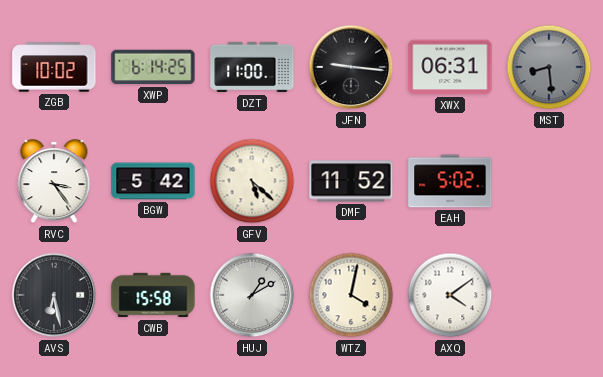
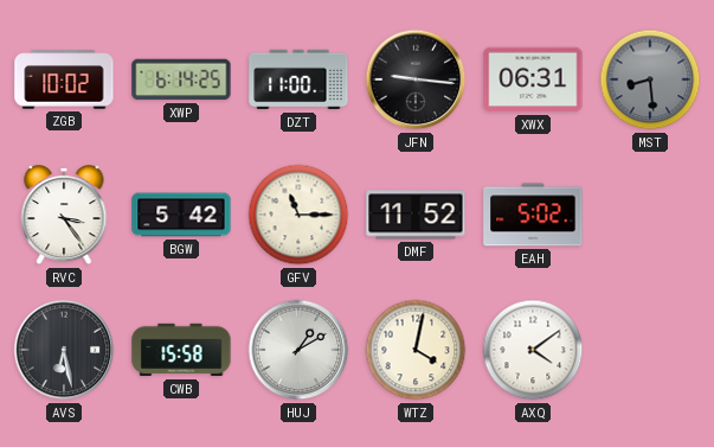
GFV: 5:22 -> 11:15 (298, 215)
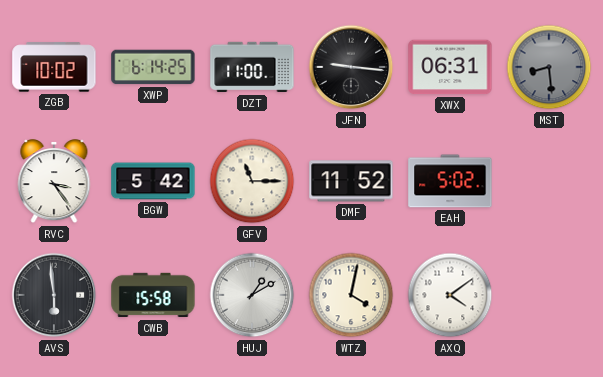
AVS: 6:28 -> 5:59 (54, 295)
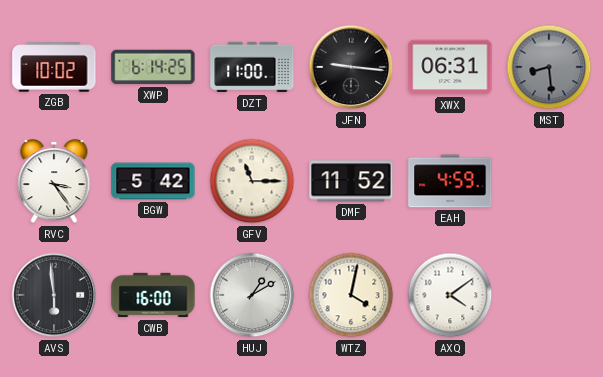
EAH: 5:02 -> 4:59 (450, 181)
CWB: 15:58 -> 16:00 (153, 295)
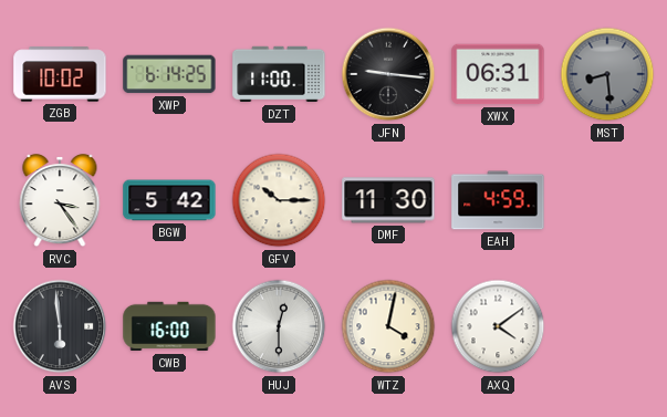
GFV: 11:15 -> 10:15 (279, 200)
DMF: 11:52 -> 11:30 (388, 200)
HUJ: 1:10 -> 12:30 (279, 326)
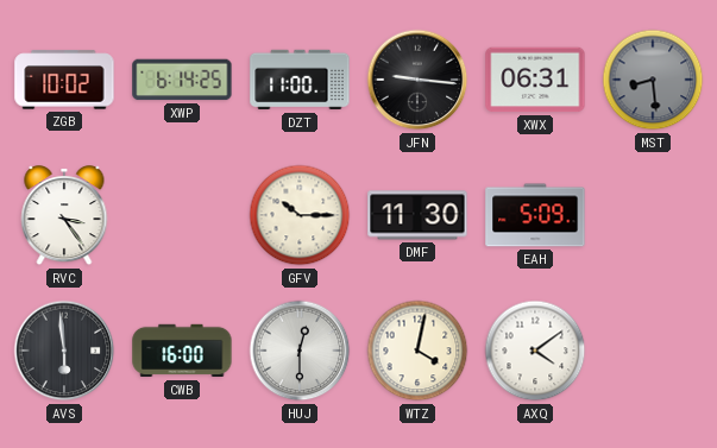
BGW: 5:42 -> none (169, 200)
EAH: 4:59 -> 5:09 (535, 215)
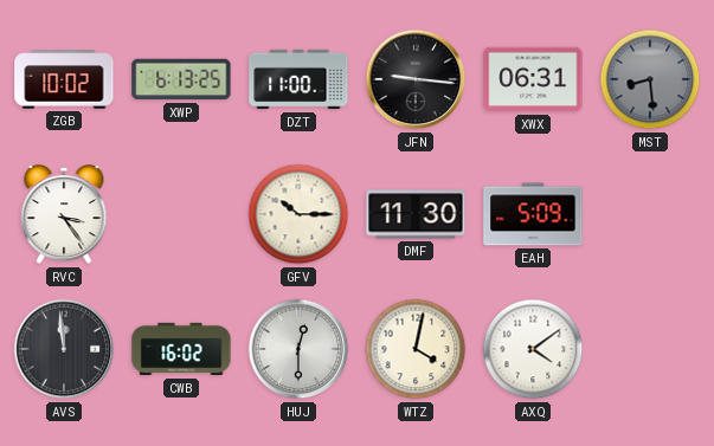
XWP: 6:14 -> 6:13 (181, 79)
AVS: 5:59 -> 11:59 (64, 349)
CWB: 16:00 -> 16:02 (181, 349)
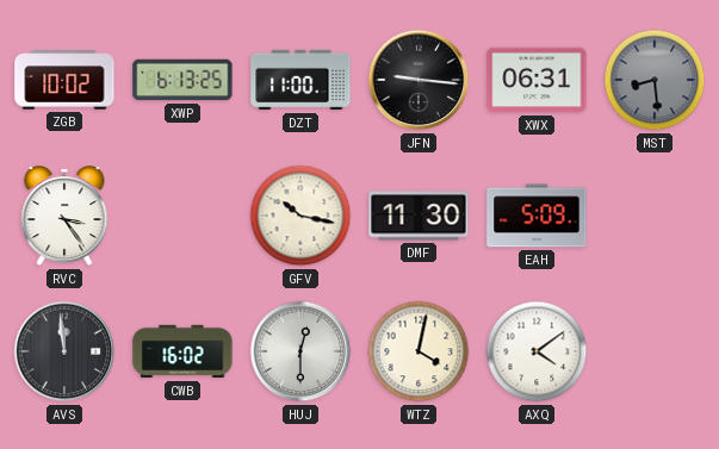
GFV: 10:15 -> 10:17 (300, 216)
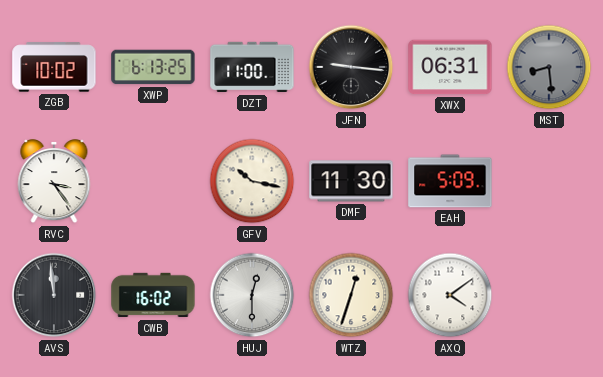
WTZ: 4:02 -> 12:33 (351, 295)
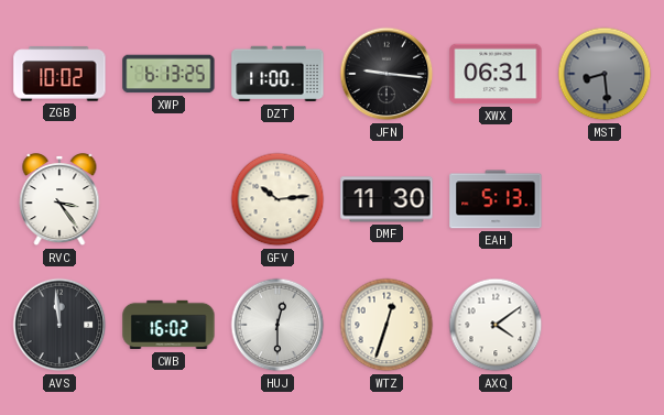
GFV: 10:17 -> 10:14 (277, 199)
EAH: 5:09 -> 5:13 (496, 199)
